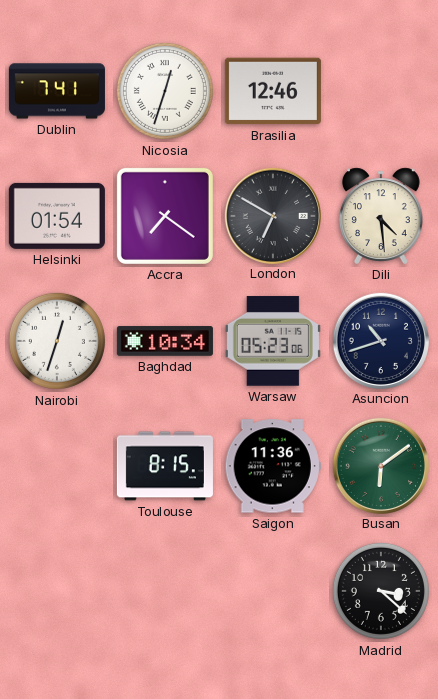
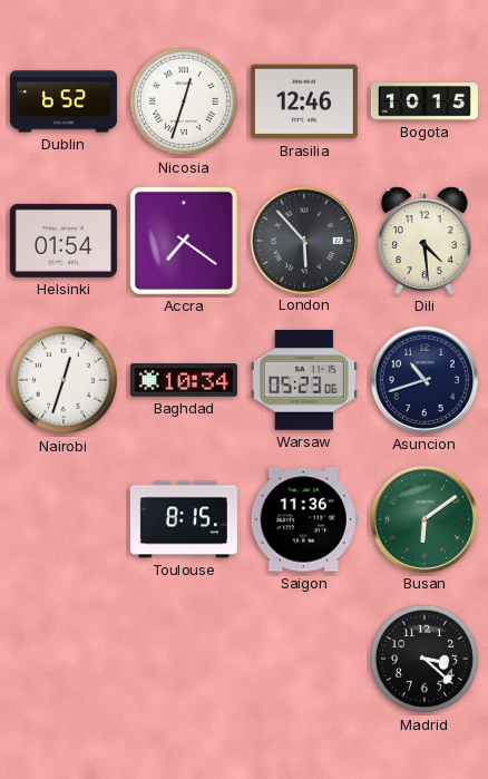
Dublin: 7:41 -> 6:52 (64, 101)
Bogota: none -> 10:15 (424, 101)
London: 6:50 -> 5:53 (303, 240)
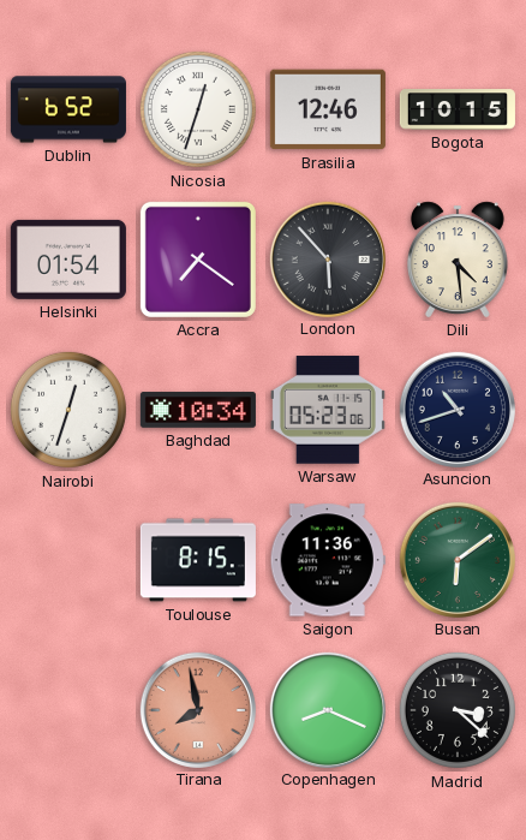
Tirana: none -> 7:58 (197, 709)
Copenhagen: none -> 8:19 (327, 709)
